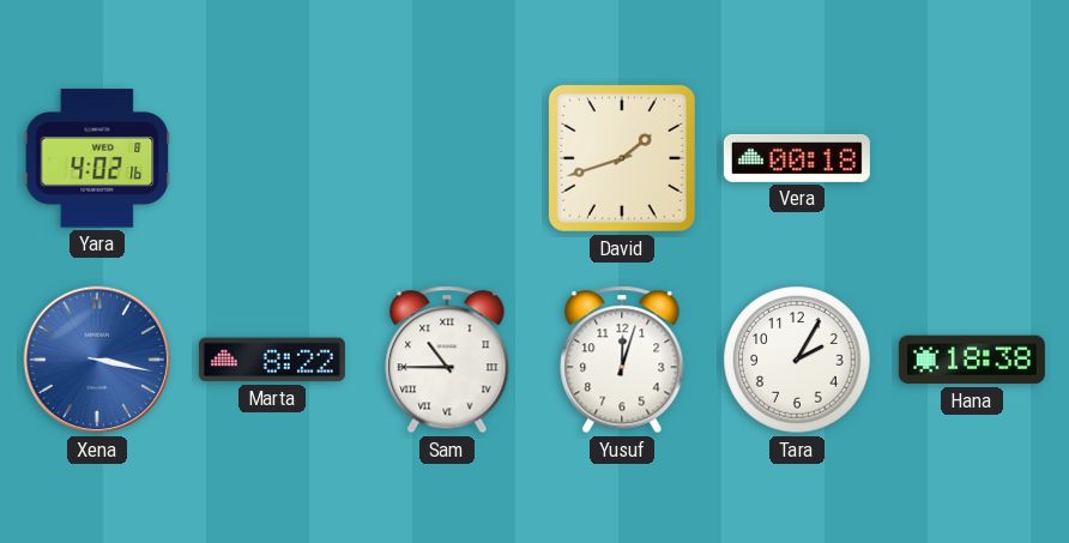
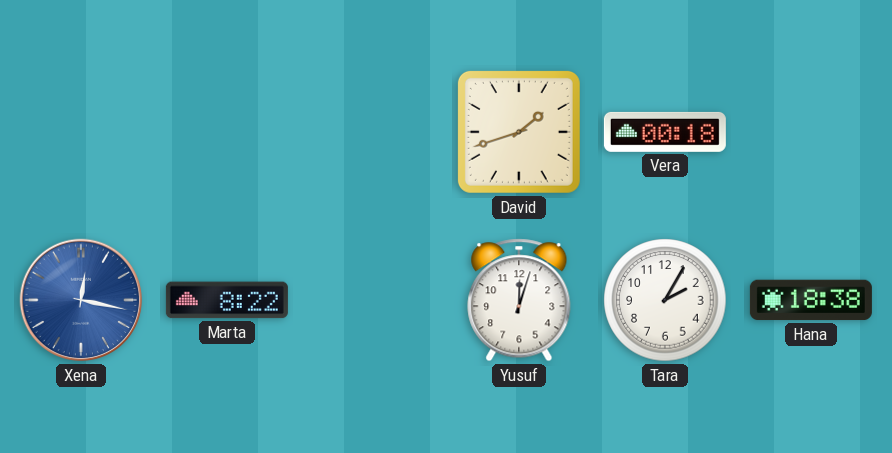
Yara: 4:02 -> none (97, 158)
Xena: 3:17 -> 12:17 (81, 300)
Sam: 10:45 -> none (447, 360)
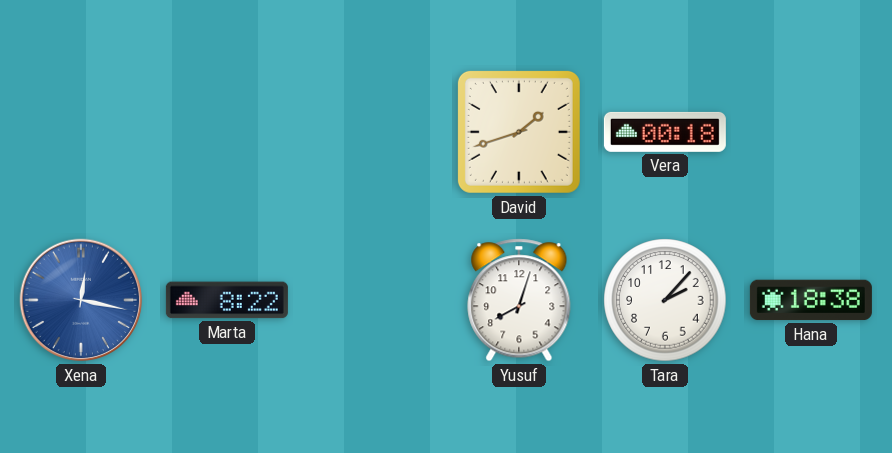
Yusuf: 12:03 -> 8:03 (519, 300)
Tara: 2:05 -> 2:07 (665, 300)
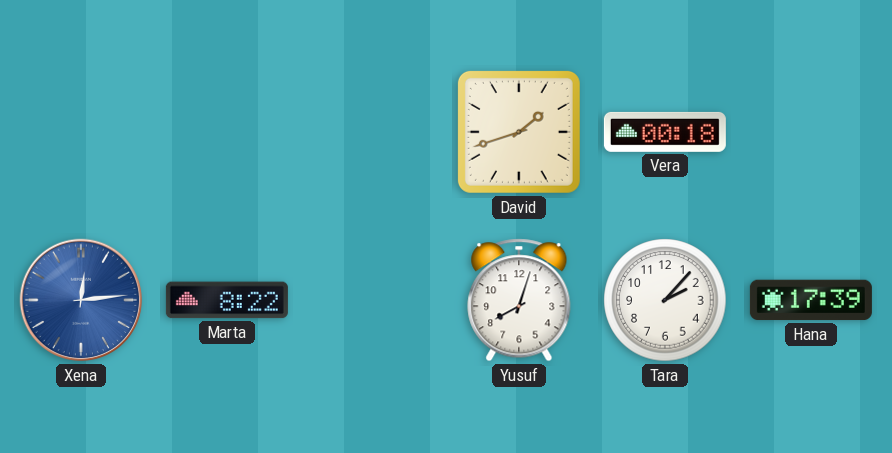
Xena: 12:17 -> 12:14 (81, 300)
Hana: 18:38 -> 17:39 (811, 300)
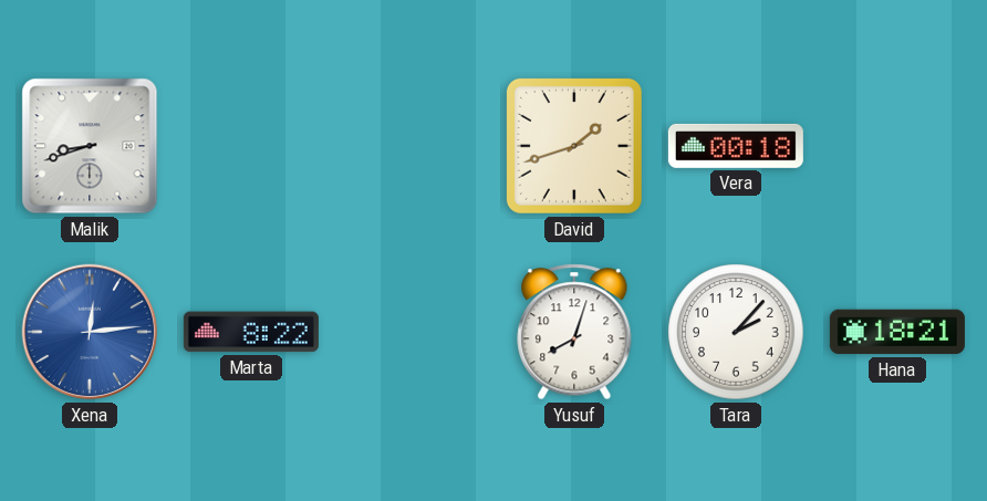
Malik: none -> 8:42 (90, 146)
Hana: 17:39 -> 18:21 (897, 332)
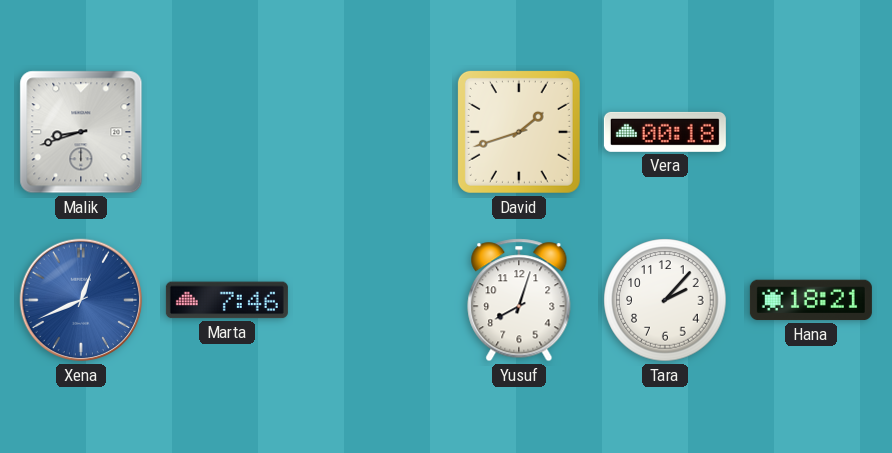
Xena: 12:14 -> 12:41 (81, 300)
Marta: 8:22 -> 7:46 (227, 300)
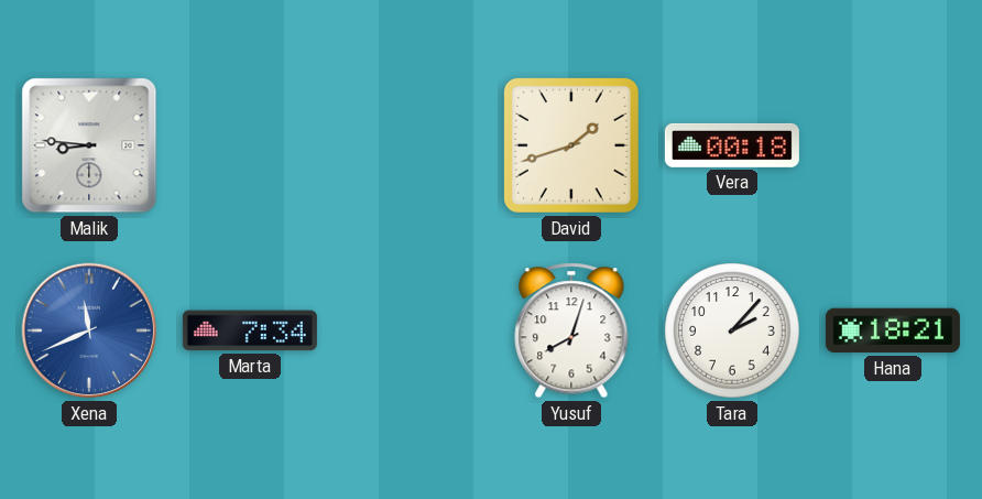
Malik: 8:42 -> 8:46 (89, 145)
Xena: 12:41 -> 11:41 (89, 330)
Marta: 7:46 -> 7:34 (250, 330)
